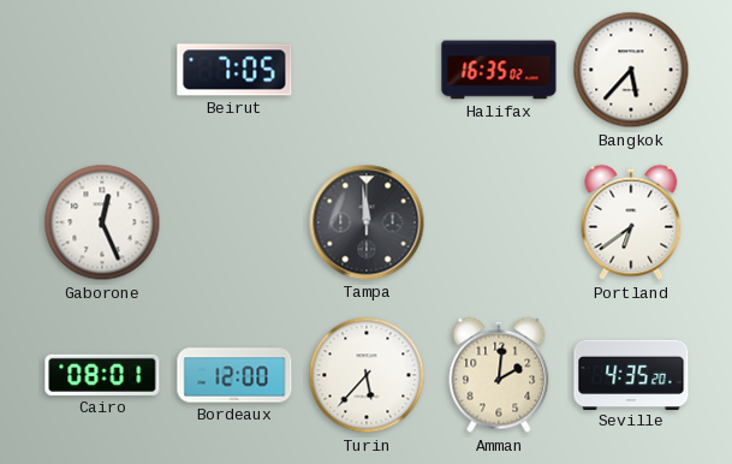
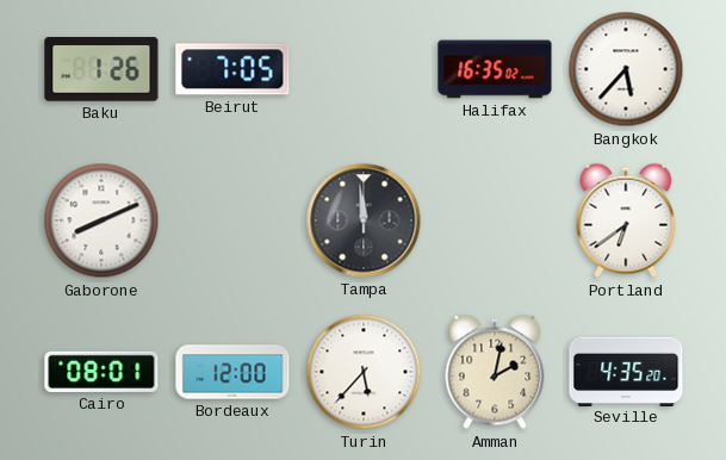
Baku: none -> 1:26 (101, 69)
Gaborone: 12:26 -> 8:11 (101, 220)
Amman: 2:01 -> 2:02 (495, 372)
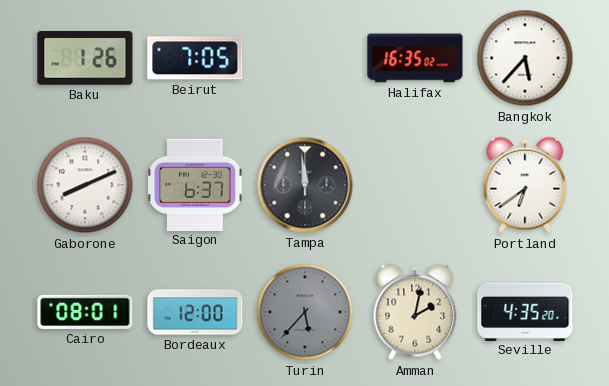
Saigon: none -> 6:37 (195, 184)
Turin dial: white -> grey (305, 312)
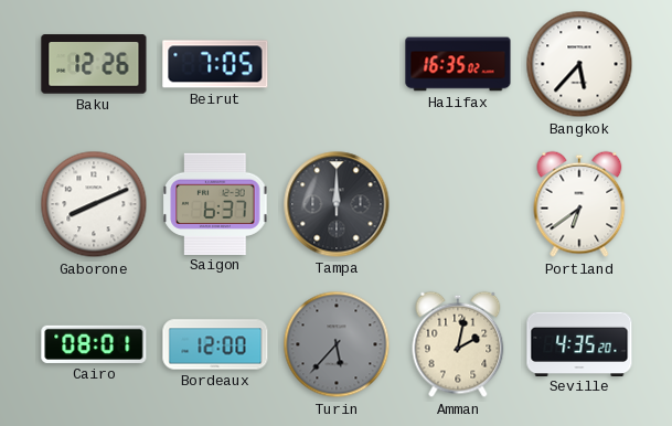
Baku: 1:26 -> 12:26 (94, 64)
Tampa: 11:59 -> 12:00 (337, 204)
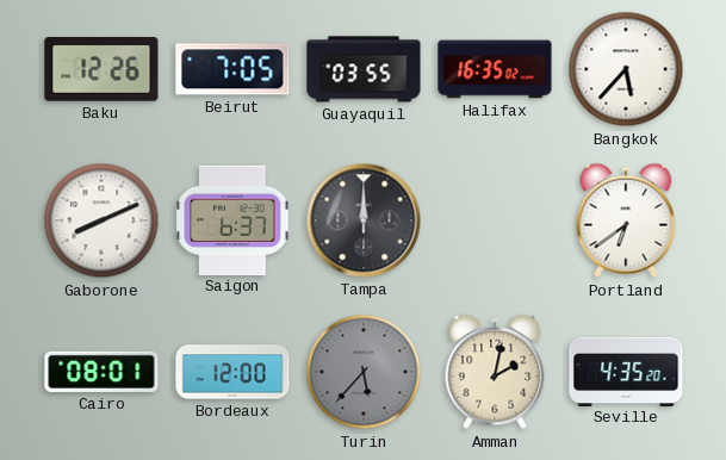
Guayaquil: none -> 03:55 (364, 69)
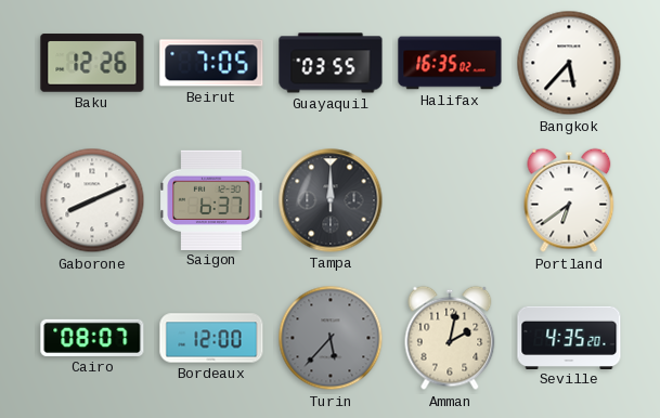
Cairo: 08:01 -> 08:07 (92, 338)
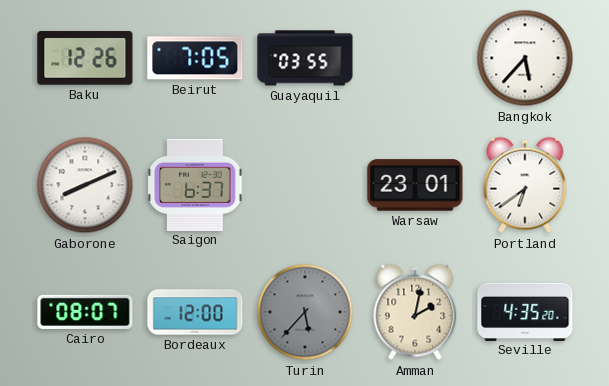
Halifax: 16:35 -> none (450, 63)
Tampa: 12:00 -> none (331, 200)
Warsaw: none -> 23:01 (415, 185)
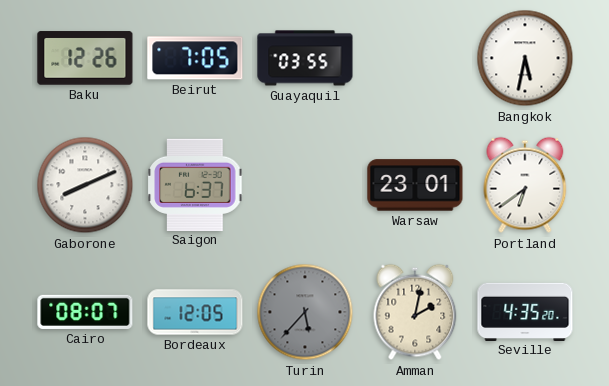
Bangkok: 5:37 -> 5:32 (525, 58)
Bordeaux: 12:00 -> 12:05 (195, 312)
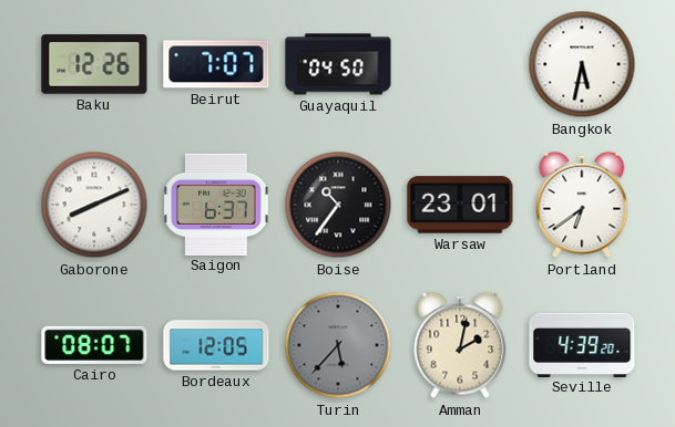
Beirut: 7:05 -> 7:07 (216, 64)
Guayaquil: 03:55 -> 04:50 (338, 64)
Boise: none -> 10:36 (338, 205)
Seville: 4:35 -> 4:39 (582, 344)
